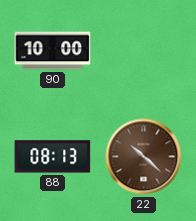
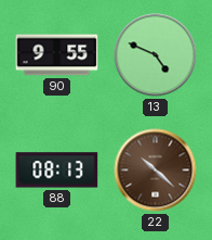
90: 10:00 -> 9:55 (57, 55)
13: none -> 4:49 (156, 55)
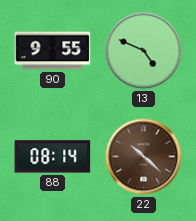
88: 08:13 -> 08:14 (53, 157)
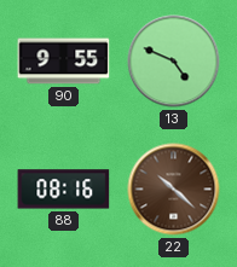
88: 08:14 -> 08:16 (64, 190)
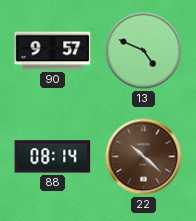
90: 9:55 -> 9:57 (53, 51)
88: 08:16 -> 08:14 (53, 157)
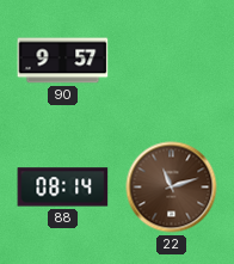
13: 4:49 -> none (144, 51)
22: 10:22 -> 11:12 (172, 188)
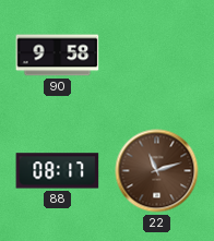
90: 9:57 -> 9:58 (58, 56)
88: 08:14 -> 08:17 (58, 171)
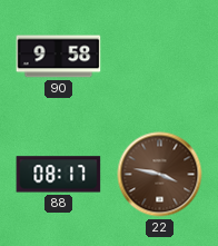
22: 11:12 -> 3:47 (160, 175)
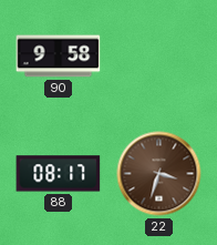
22: 3:47 -> 3:33 (159, 174)
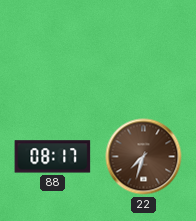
90: 9:58 -> none (59, 57)
22: 3:33 -> 7:33 (144, 157)
